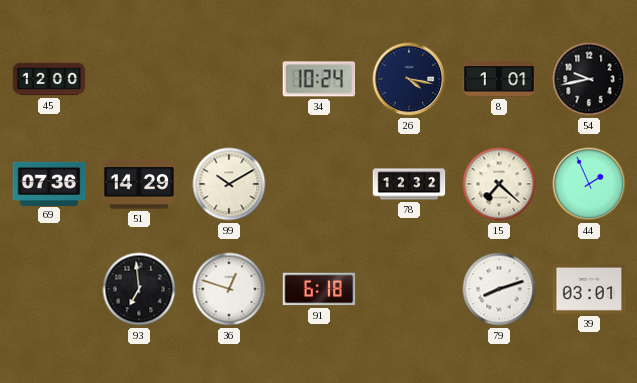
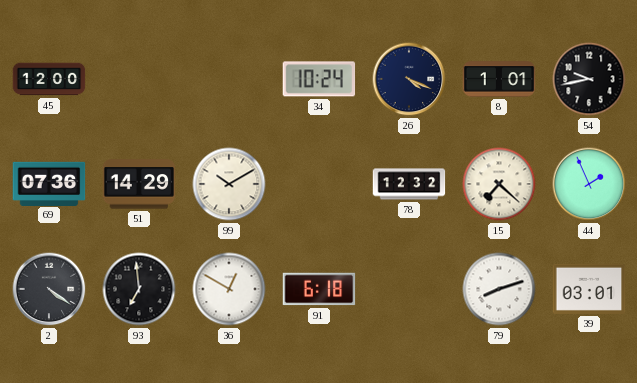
26: 4:17 -> 4:19 (409, 79)
2: none -> 4:21 (49, 289)
36: 12:48 -> 12:50 (229, 289)
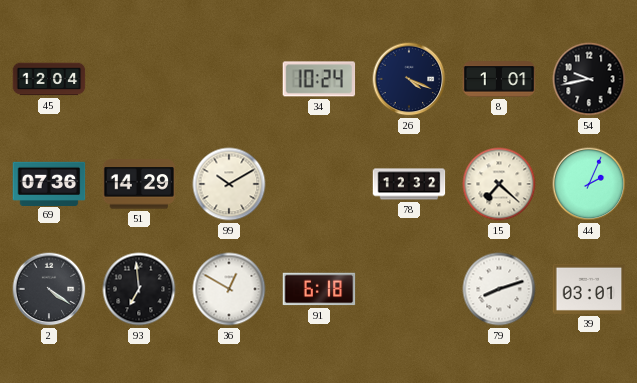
45: 12:00 -> 12:04 (49, 79)
44: 1:56 -> 2:04 (589, 184)
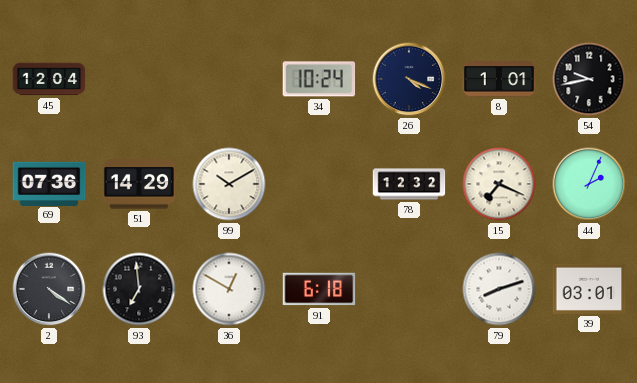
15: 7:22 -> 7:19 (499, 184)
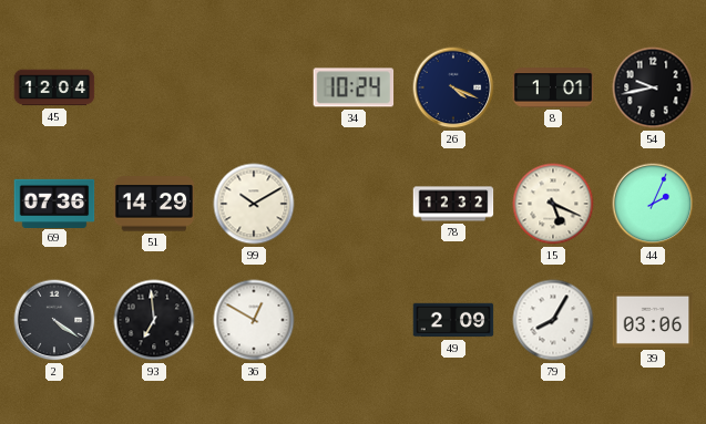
15: 7:19 -> 5:19 (553, 204)
91: 6:18 -> none (319, 289)
49: none -> 2:09 (453, 320)
79: 8:12 -> 8:05 (553, 320)
39: 03:01 -> 03:06 (653, 320)
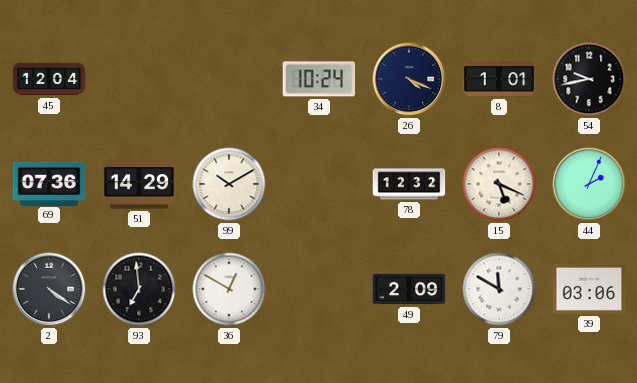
79: 8:05 -> 11:50 (499, 289)
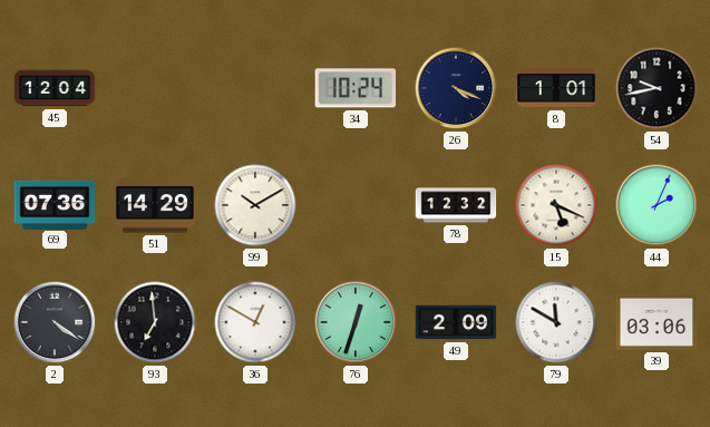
76: none -> 12:33 (356, 322)
